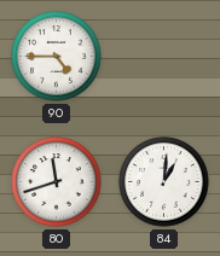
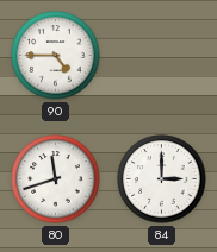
84: 1:01 -> 3:00 (162, 179)
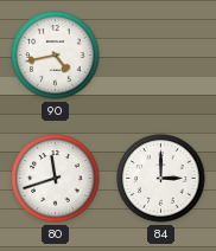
90: 4:45 -> 4:43 (56, 56)
